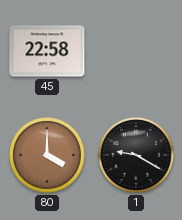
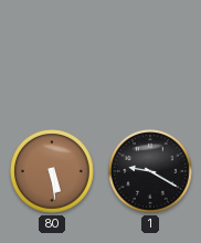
45: 22:58 -> none (47, 51)
80: 4:00 -> 5:29 (53, 172)
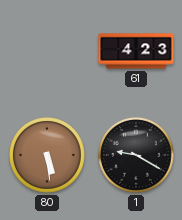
61: none -> 4:23 (136, 51)
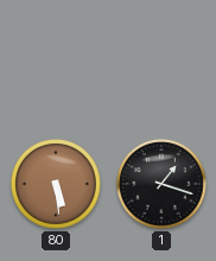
61: 4:23 -> none (136, 51)
1: 9:20 -> 1:18 (163, 185)
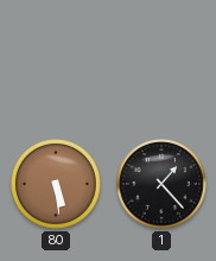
1: 1:18 -> 1:23 (163, 185)
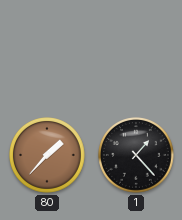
80: 5:29 -> 1:37 (48, 156)
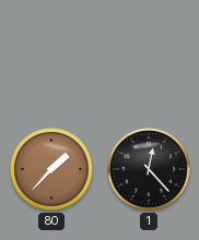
1: 1:23 -> 12:23 (150, 170)
